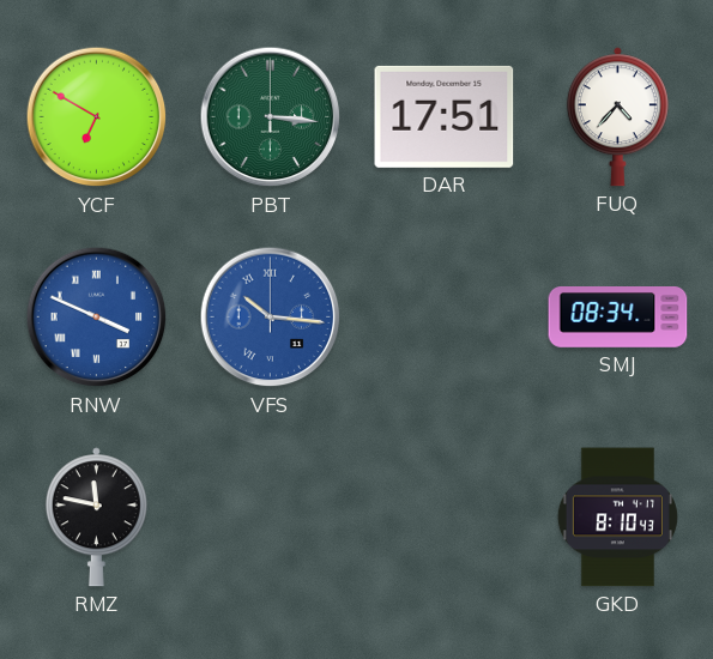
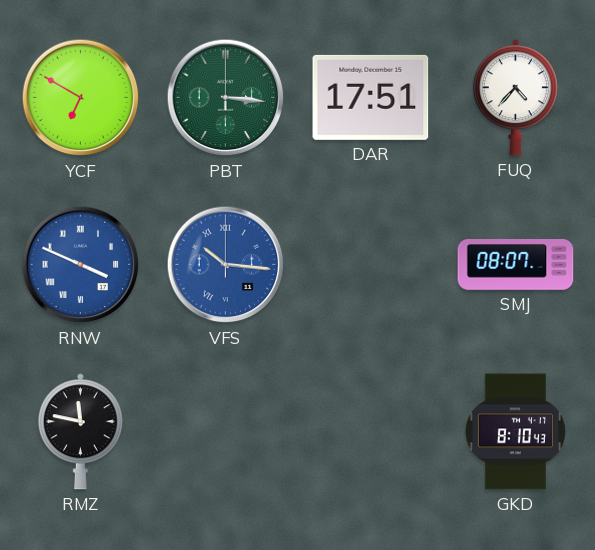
SMJ: 08:34 -> 08:07 (516, 265)
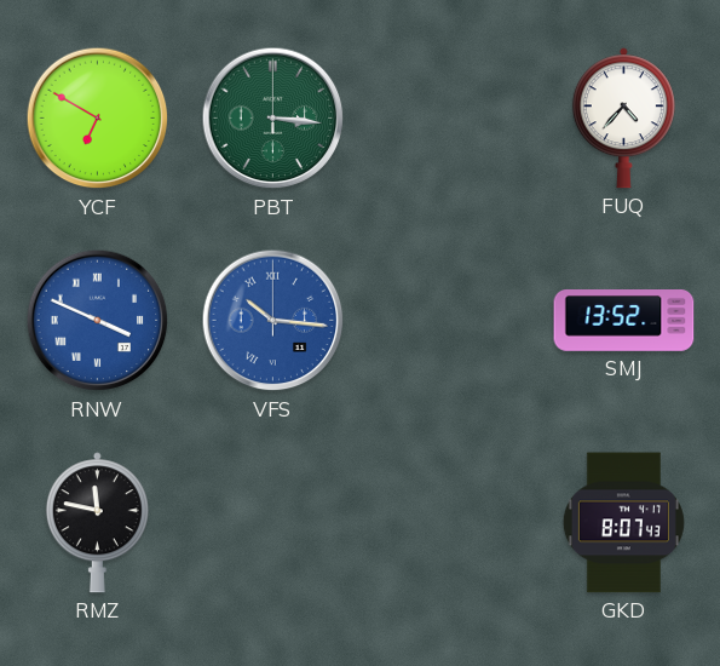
DAR: 17:51 -> none (371, 97)
SMJ: 08:07 -> 13:52 (624, 321)
GKD: 8:10 -> 8:07 (623, 523)
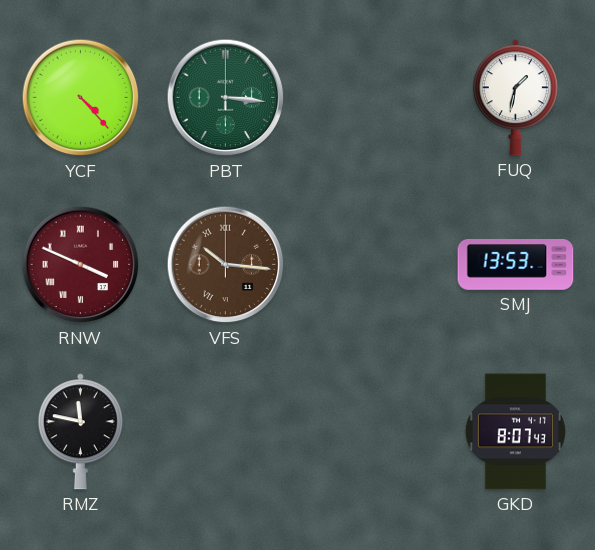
YCF: 6:50 -> 4:23 (81, 98)
FUQ: 4:37 -> 1:32 (515, 98)
RNW dial: blue -> burgundy (81, 265)
VFS dial: blue -> brown (226, 265)
SMJ: 13:52 -> 13:53 (516, 265)
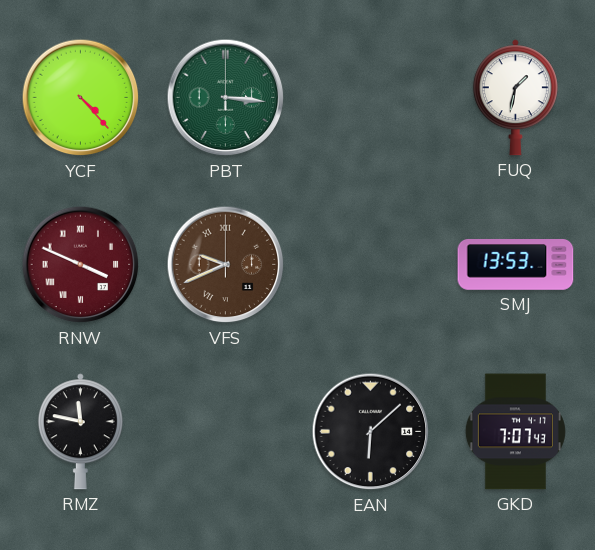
VFS: 10:16 -> 9:41 (226, 265)
EAN: none -> 6:08 (371, 432)
GKD: 8:07 -> 7:07 (515, 432)
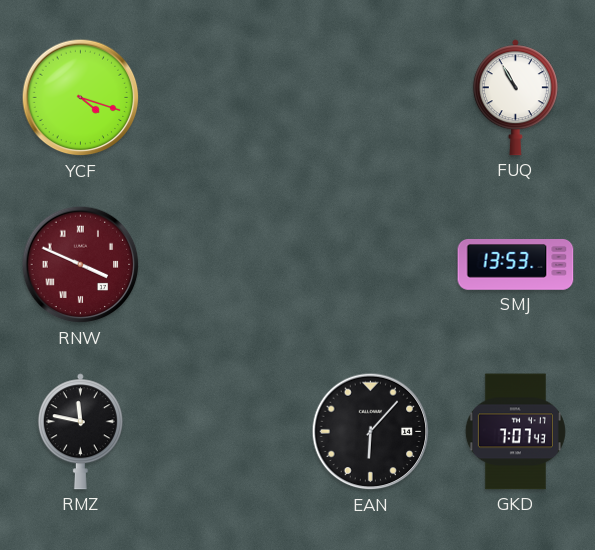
YCF: 4:23 -> 4:18 (81, 98)
PBT: 3:16 -> none (226, 98)
FUQ: 1:32 -> 10:55 (515, 98)
VFS: 9:41 -> none (226, 265)
EAN: 6:08 -> 6:07 (371, 432)
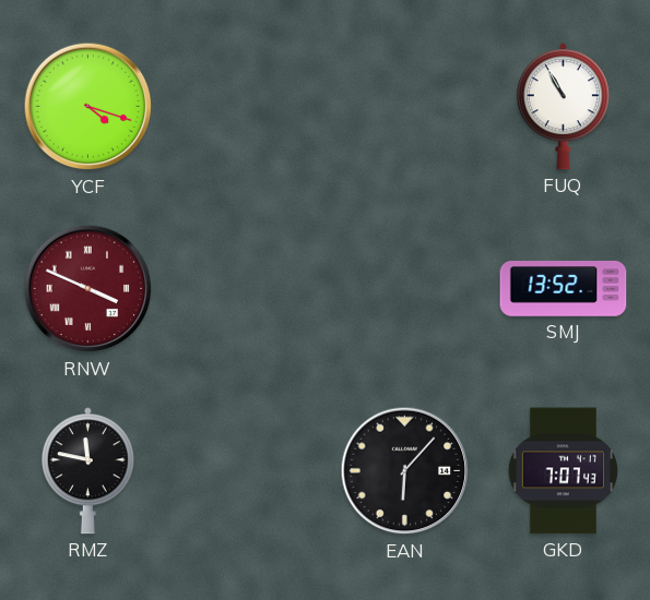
SMJ: 13:53 -> 13:52 (564, 289)
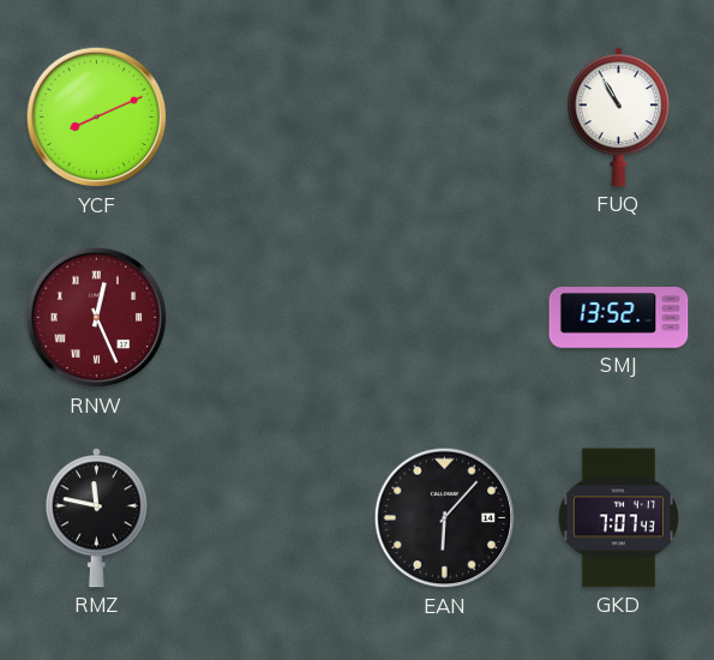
YCF: 4:18 -> 8:11 (97, 118)
RNW: 3:49 -> 12:26 (97, 318)
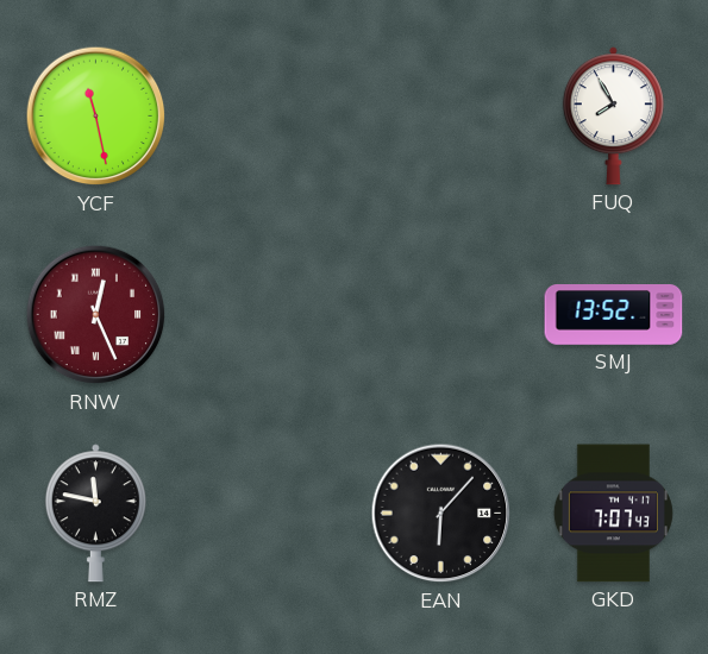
YCF: 8:11 -> 11:28 (96, 117)
FUQ: 10:55 -> 7:55 (613, 117)
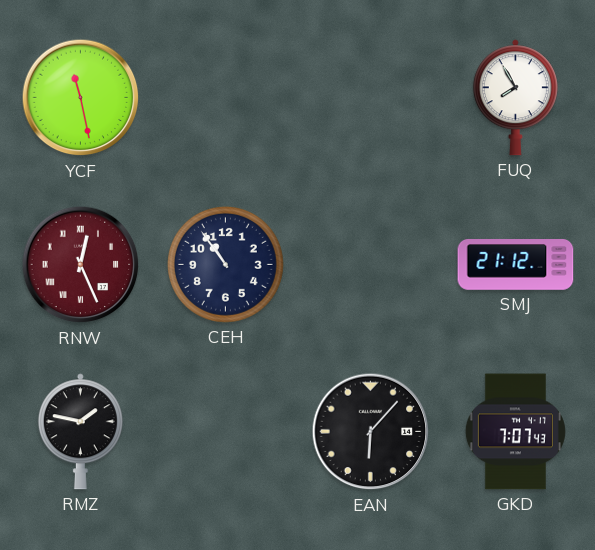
CEH: none -> 10:54 (225, 264)
SMJ: 13:52 -> 21:12 (516, 265)
RMZ: 11:47 -> 1:47 (80, 432)
